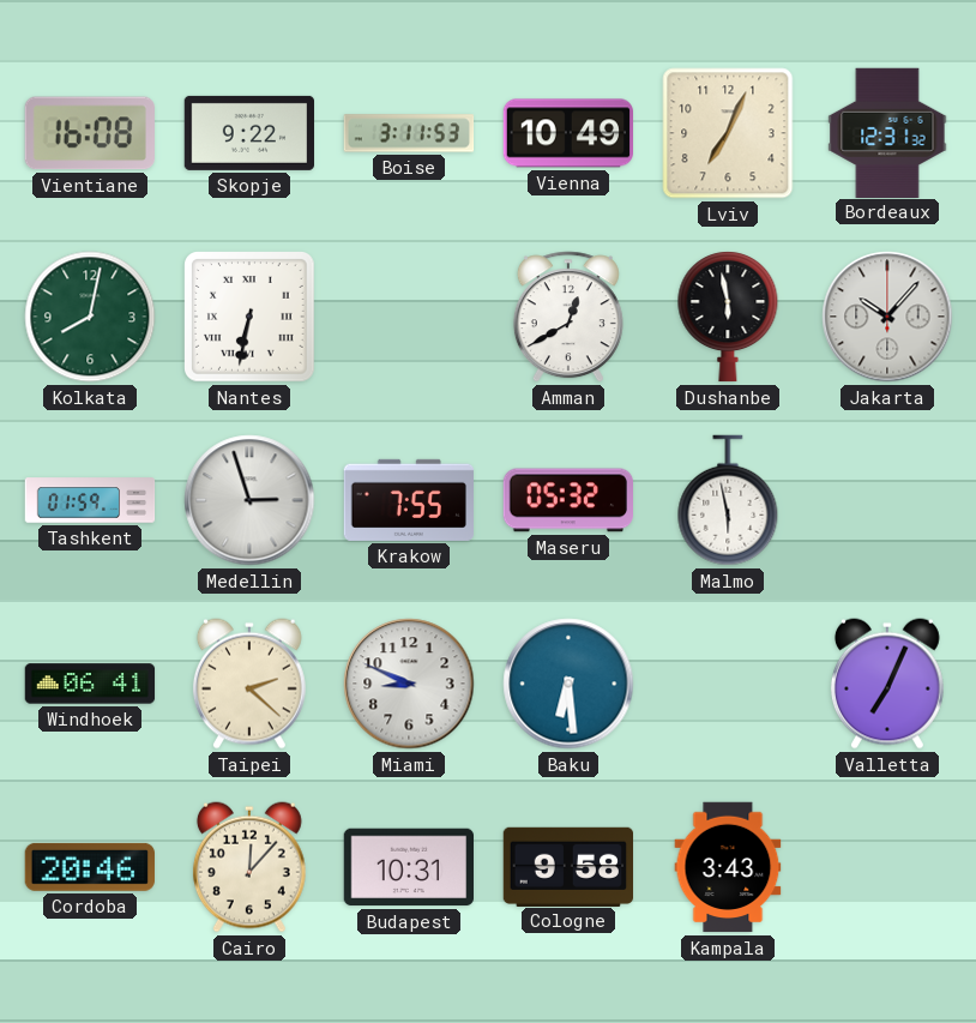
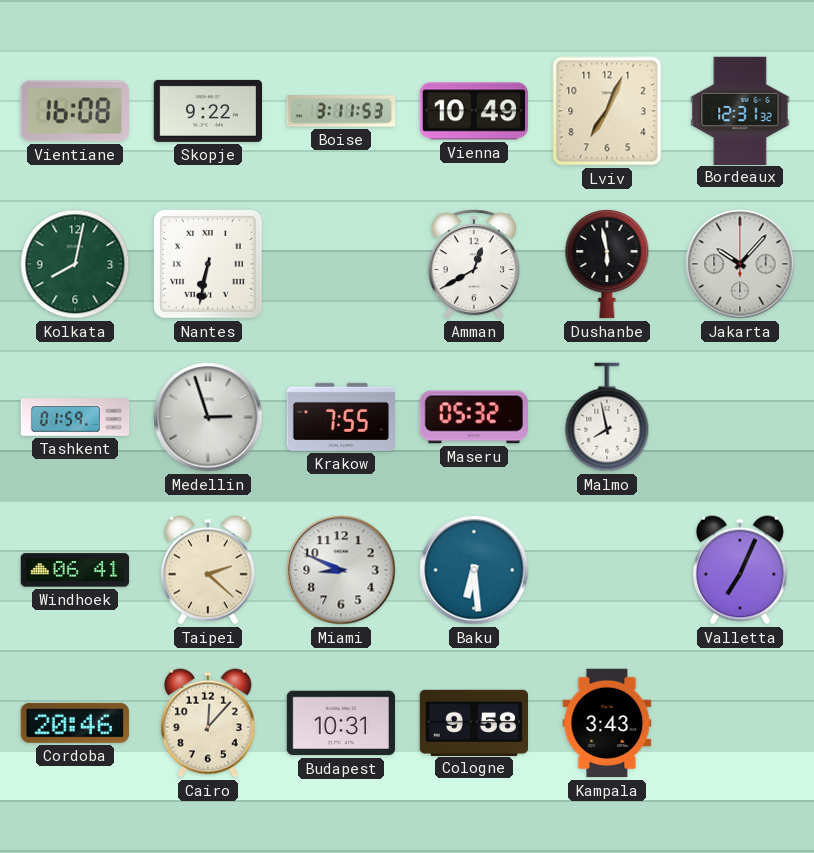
Malmo: 5:58 -> 7:58 (607, 417)
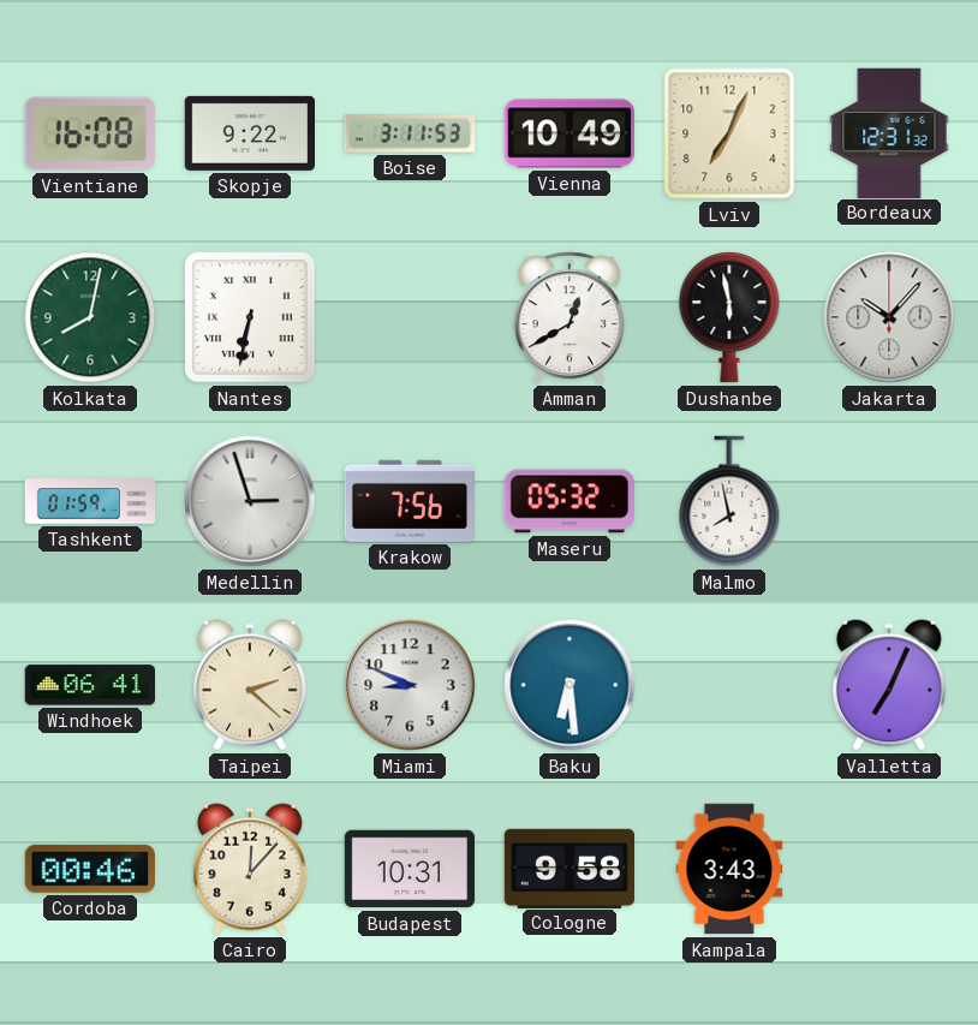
Krakow: 7:55 -> 7:56 (409, 501)
Cordoba: 20:46 -> 00:46 (90, 869)
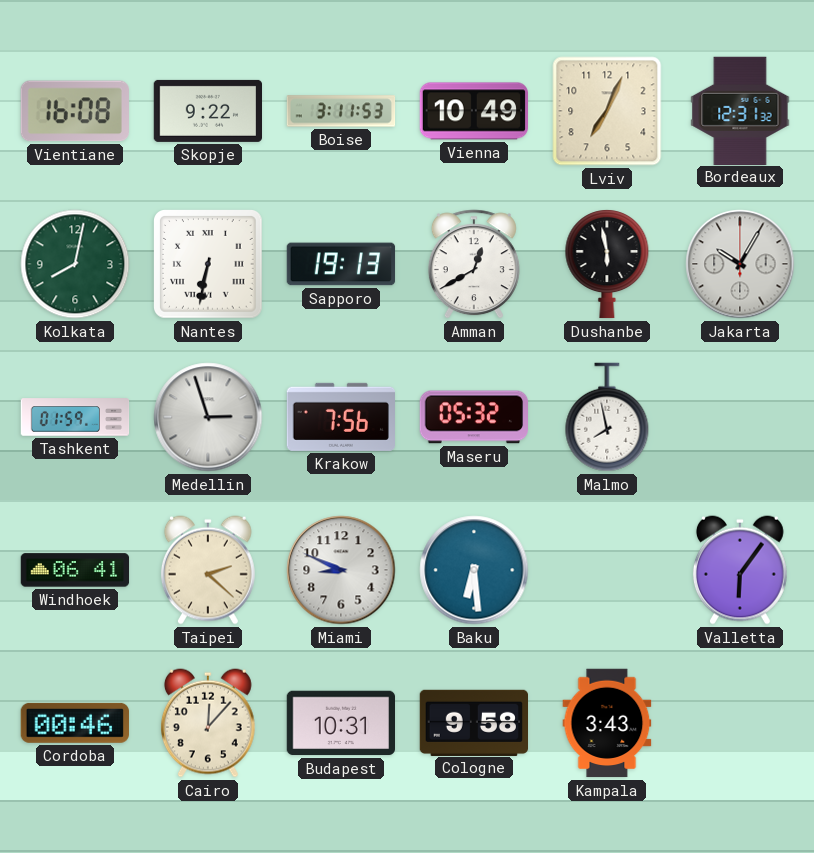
Sapporo: none -> 19:13 (341, 264)
Jakarta: 10:07 -> 10:05 (740, 264)
Valletta: 7:04 -> 6:06 (740, 570)
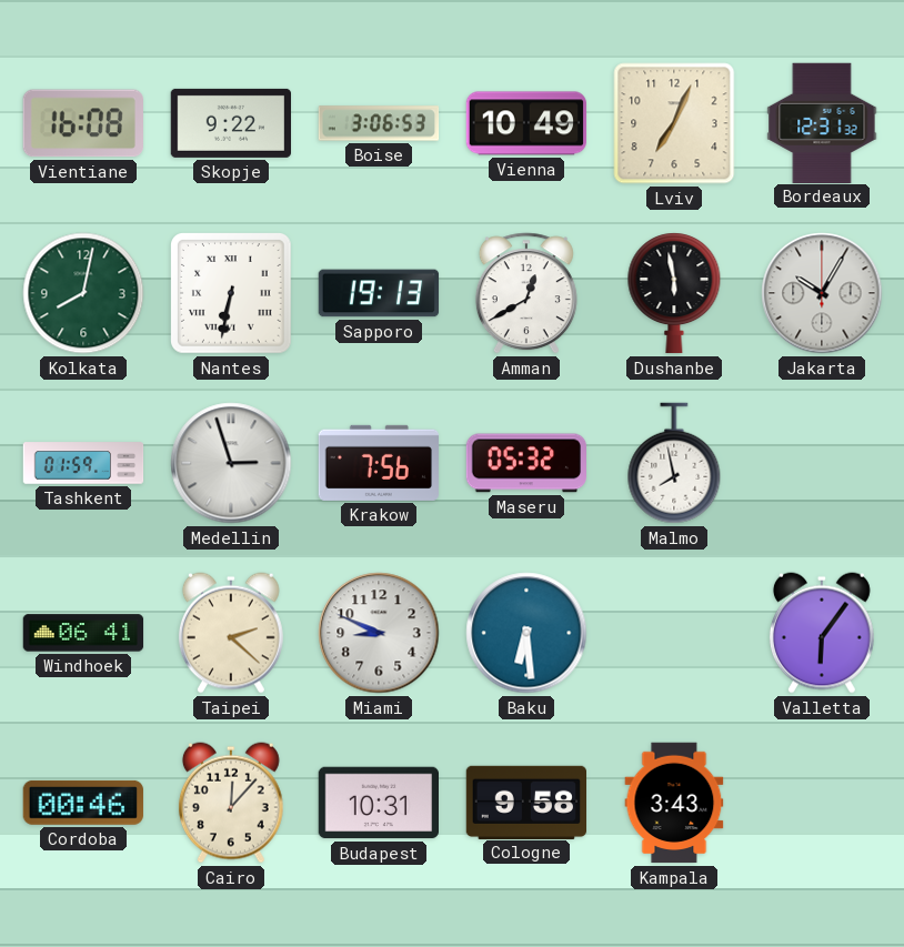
Boise: 3:11 -> 3:06 (379, 123)
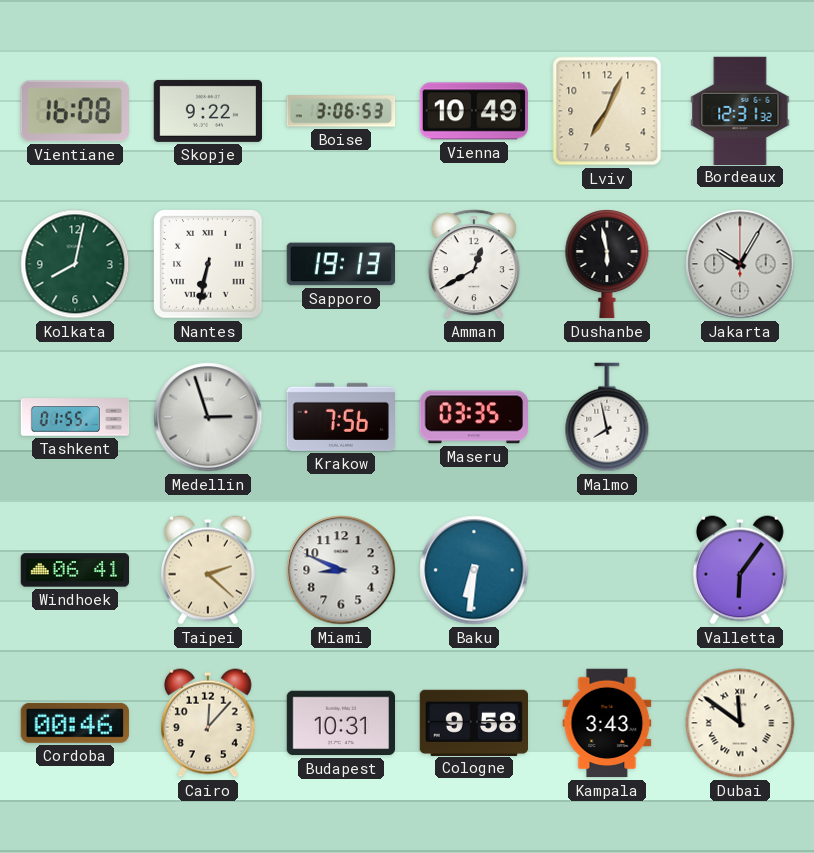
Tashkent: 01:59 -> 01:55 (75, 417)
Maseru: 05:32 -> 03:35 (473, 417)
Baku: 6:29 -> 6:31 (474, 570)
Dubai: none -> 11:51 (740, 723)
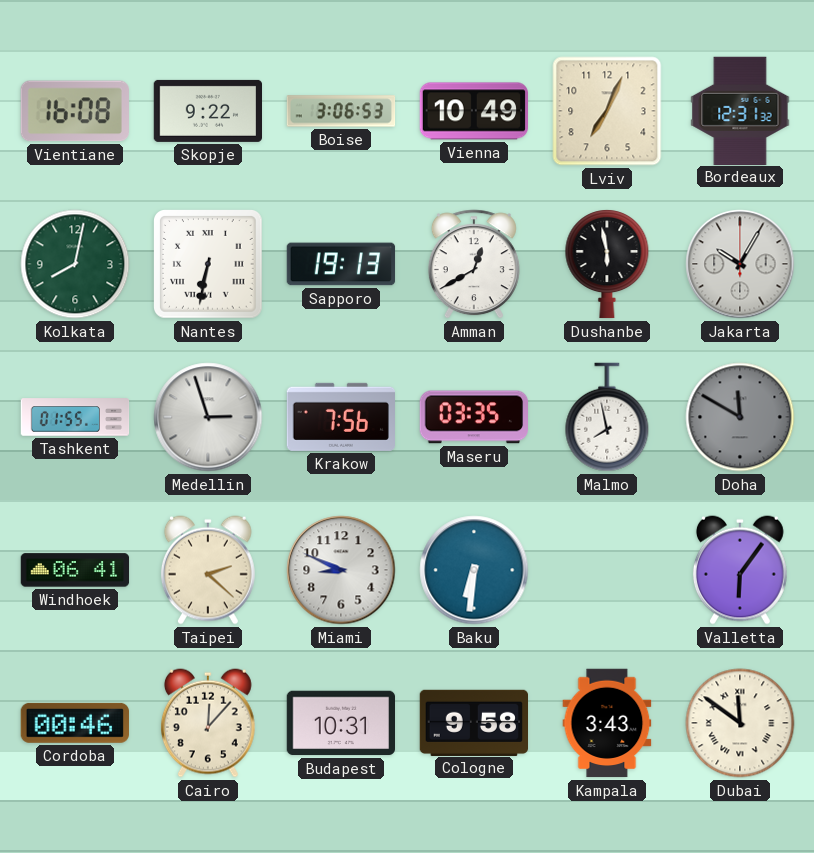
Doha: none -> 11:50 (740, 417)
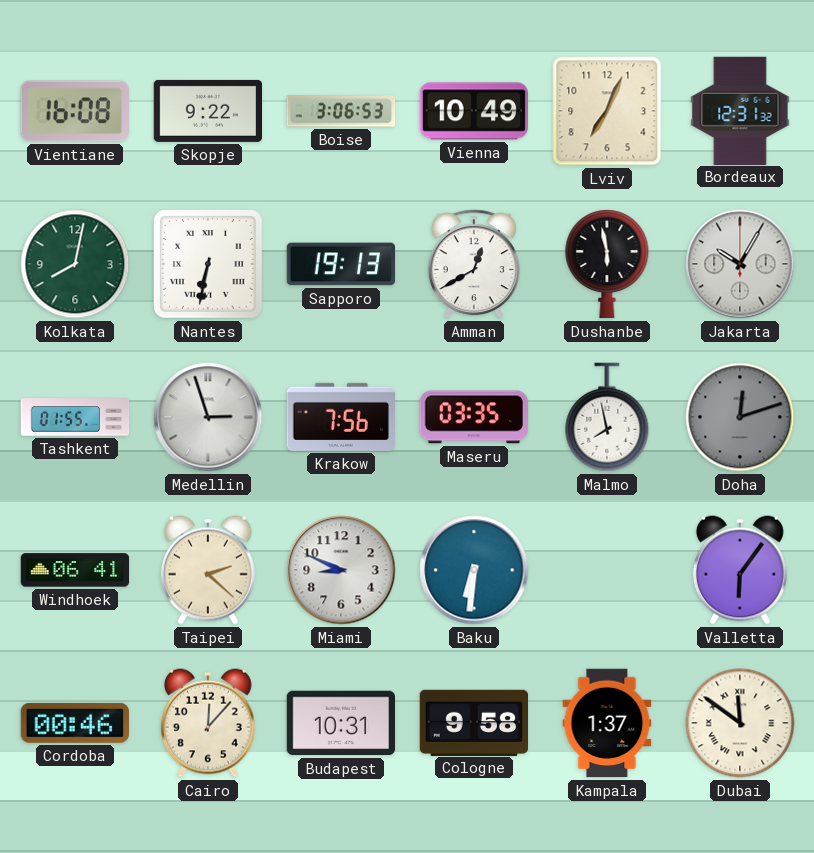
Doha: 11:50 -> 12:12 (740, 417)
Kampala: 3:43 -> 1:37 (607, 723)
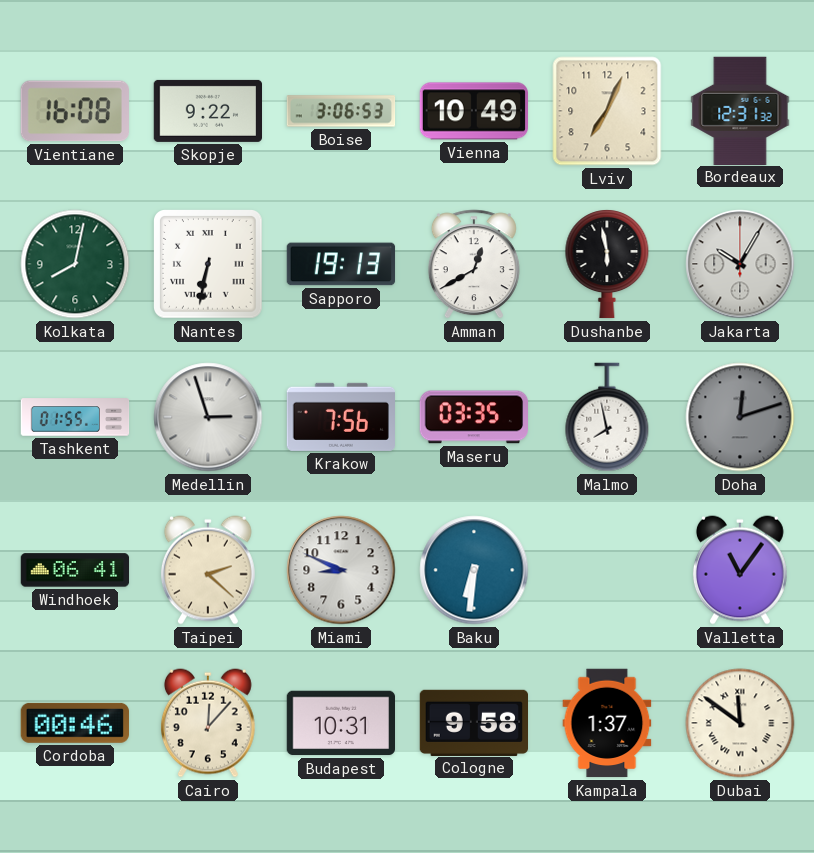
Valletta: 6:06 -> 11:06 (740, 570)
